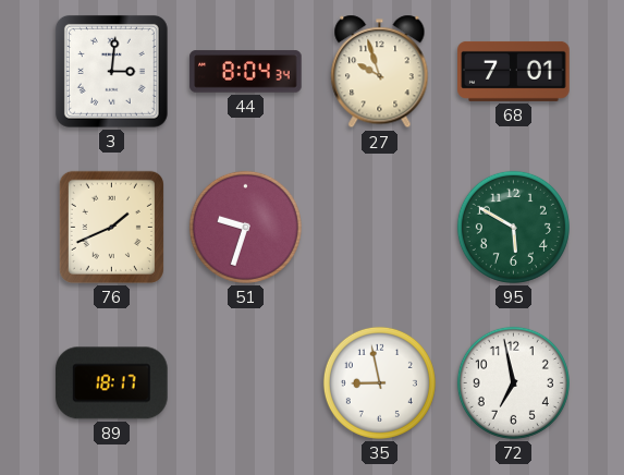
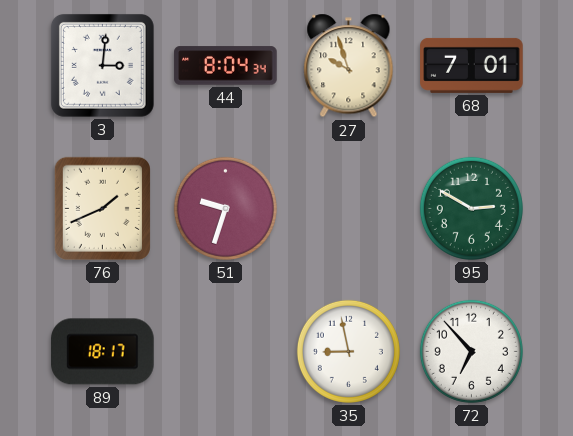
95: 5:50 -> 2:50 (471, 208)
72: 6:58 -> 6:53 (471, 351)
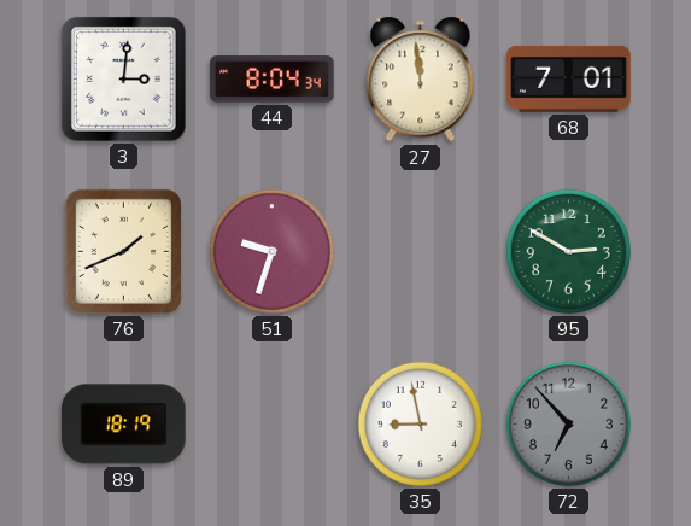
27: 9:57 -> 11:59 (421, 80)
89: 18:17 -> 18:19 (124, 425)
72 dial: white -> grey (568, 423)
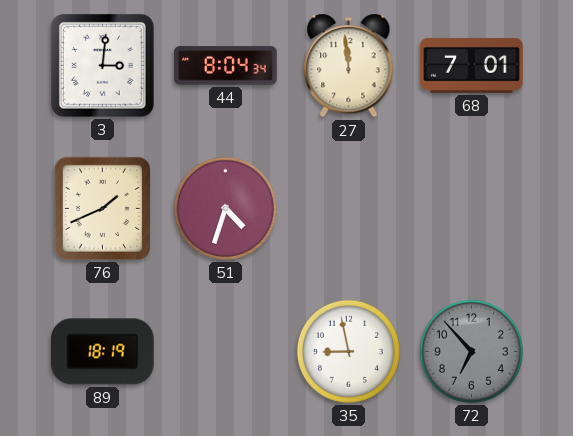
51: 9:33 -> 4:33 (225, 208)
95: 2:50 -> none (568, 251)
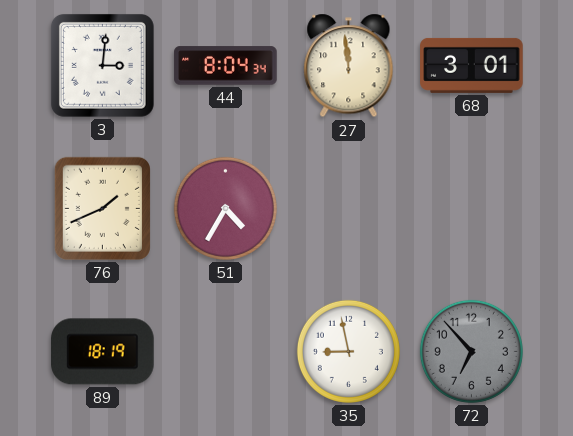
68: 7:01 -> 3:01 (472, 65)
51: 4:33 -> 4:35 (225, 208)
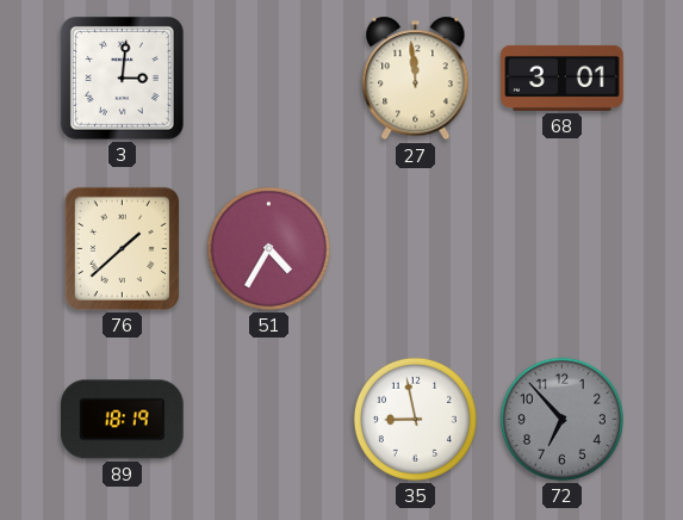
44: 8:04 -> none (226, 66)
76: 1:41 -> 1:38 (122, 248)
